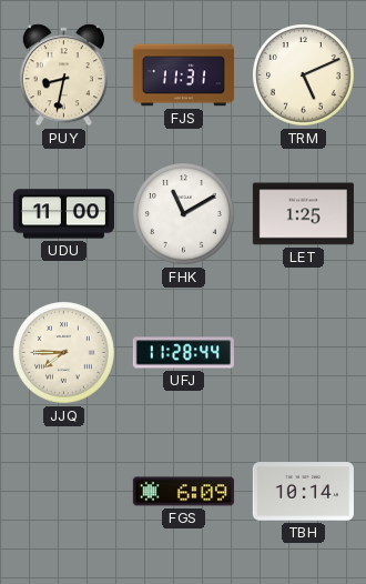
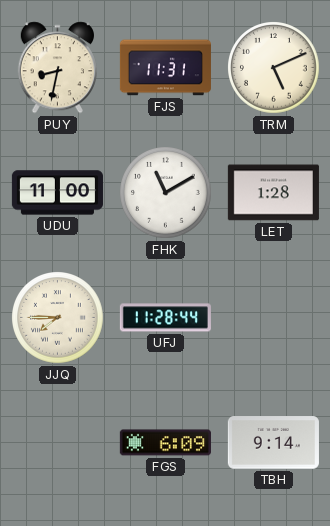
LET: 1:25 -> 1:28 (273, 193)
TBH: 10:14 -> 9:14 (273, 443)
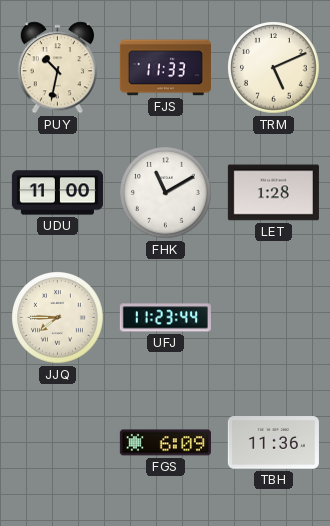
PUY: 8:32 -> 10:32 (57, 68)
FJS: 11:31 -> 11:33 (165, 68)
UFJ: 11:28 -> 11:23 (165, 318)
TBH: 9:14 -> 11:36 (273, 443)
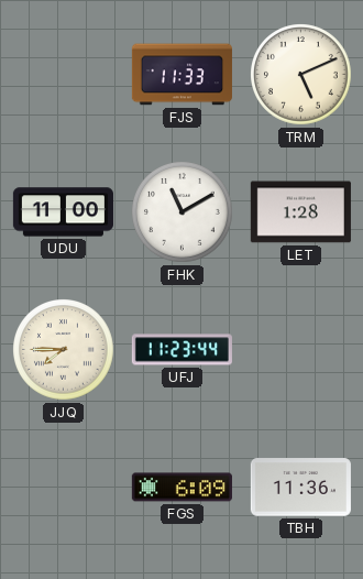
PUY: 10:32 -> none (57, 68)
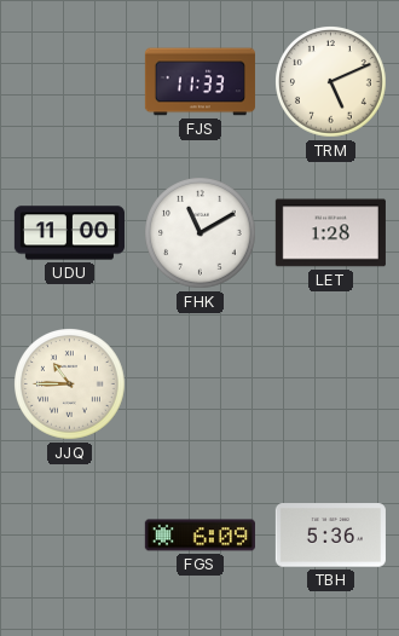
JJQ: 7:45 -> 10:45 (70, 385)
UFJ: 11:23 -> none (182, 350)
TBH: 11:36 -> 5:36 (330, 536)
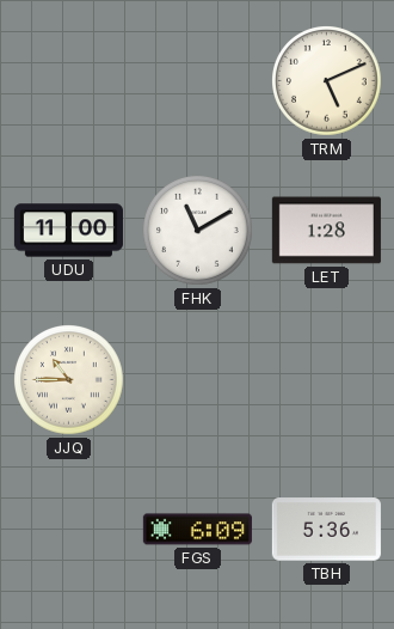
FJS: 11:33 -> none (199, 82)
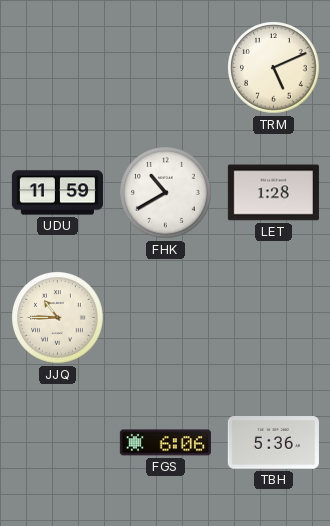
UDU: 11:00 -> 11:59 (57, 193)
FHK: 11:10 -> 10:40 (166, 193)
FGS: 6:09 -> 6:06 (165, 443)
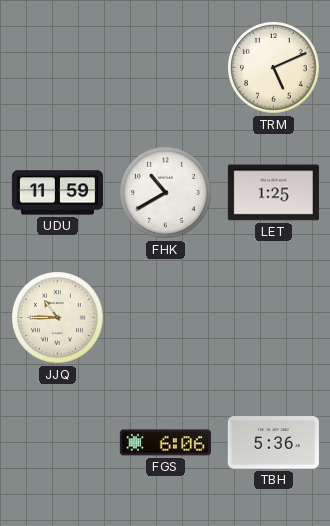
LET: 1:28 -> 1:25 (273, 193)
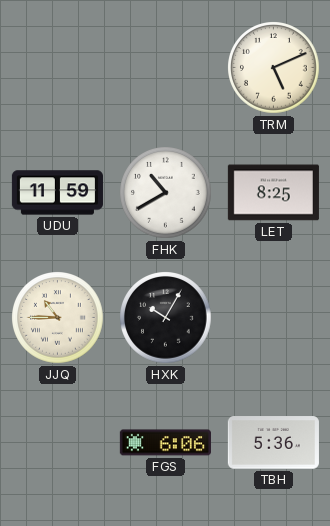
LET: 1:25 -> 8:25 (273, 193)
HXK: none -> 10:05 (166, 318)
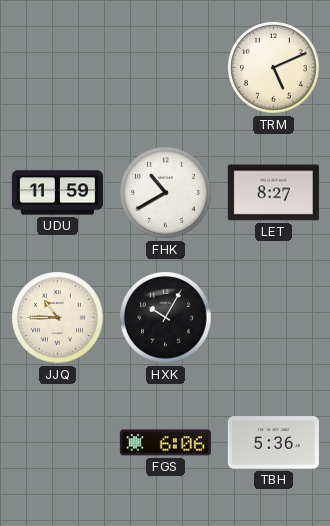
LET: 8:25 -> 8:27 (273, 193)
